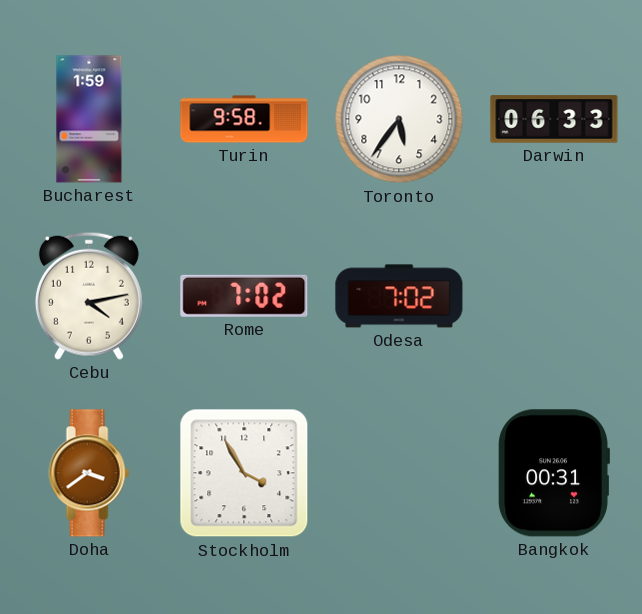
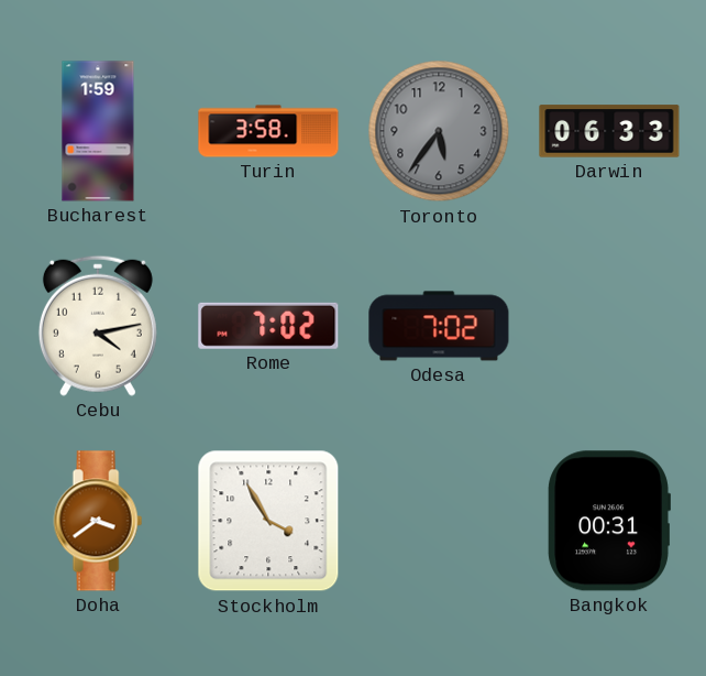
Turin: 9:58 -> 3:58 (268, 131)
Toronto dial: white -> grey (439, 131)
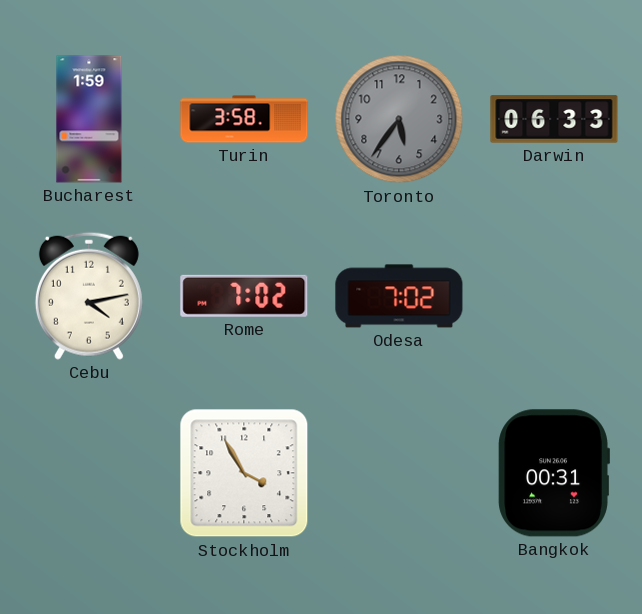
Doha: 3:39 -> none (98, 521)
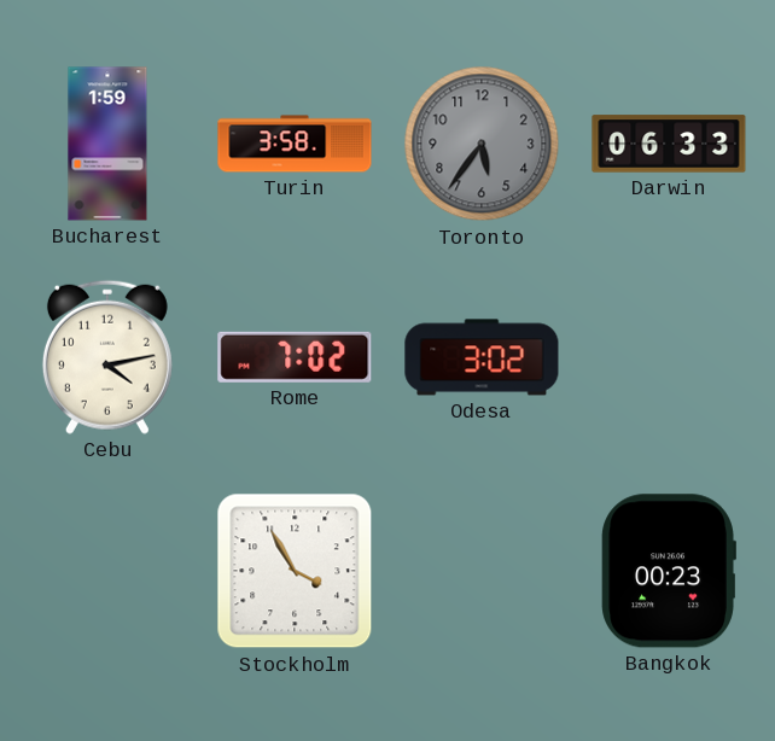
Odesa: 7:02 -> 3:02 (482, 357)
Bangkok: 00:31 -> 00:23 (669, 571)
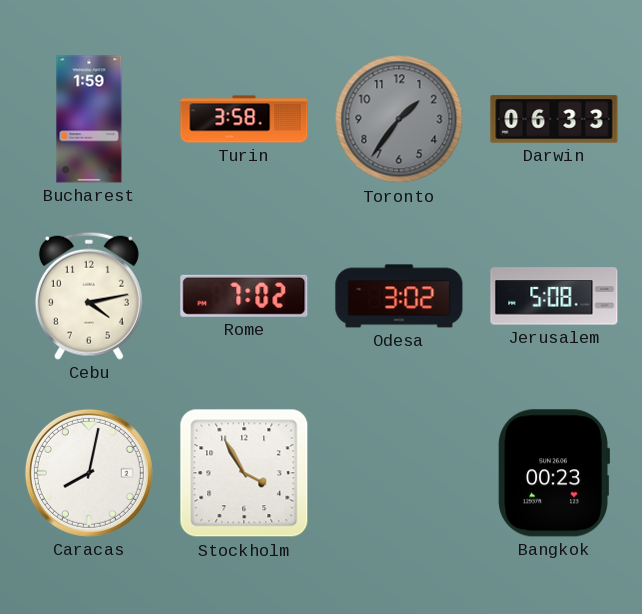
Toronto: 5:36 -> 1:36 (399, 119)
Jerusalem: none -> 5:08 (554, 296)
Caracas: none -> 8:02 (89, 473)
